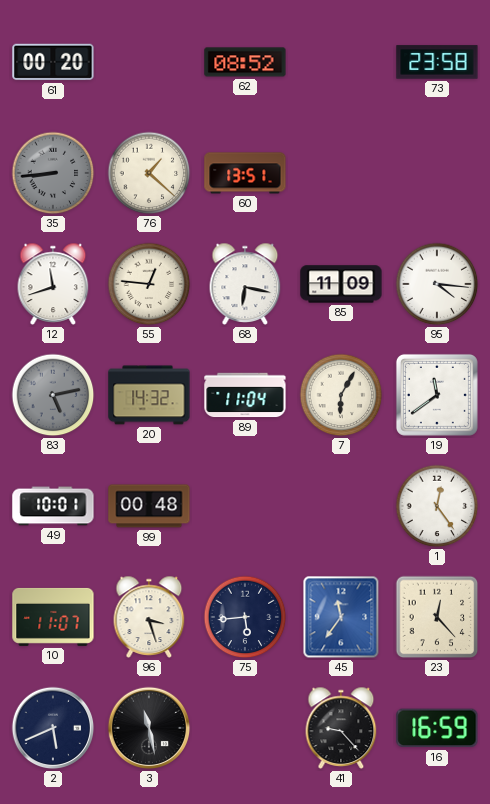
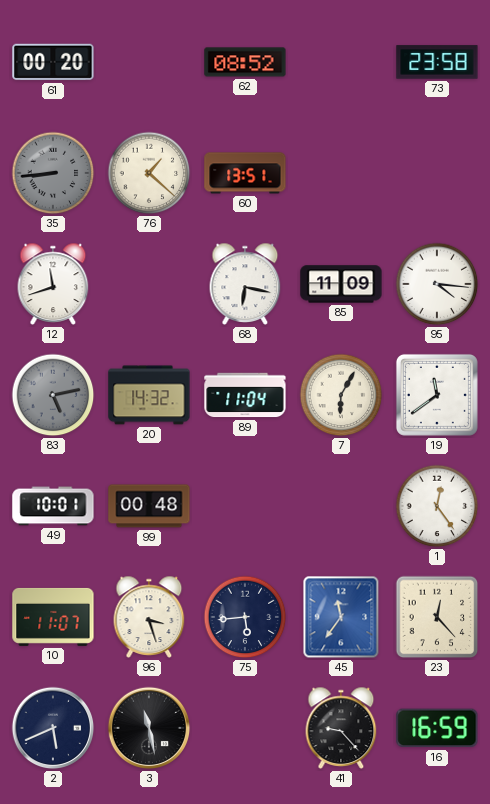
55: 12:46 -> none (149, 284)
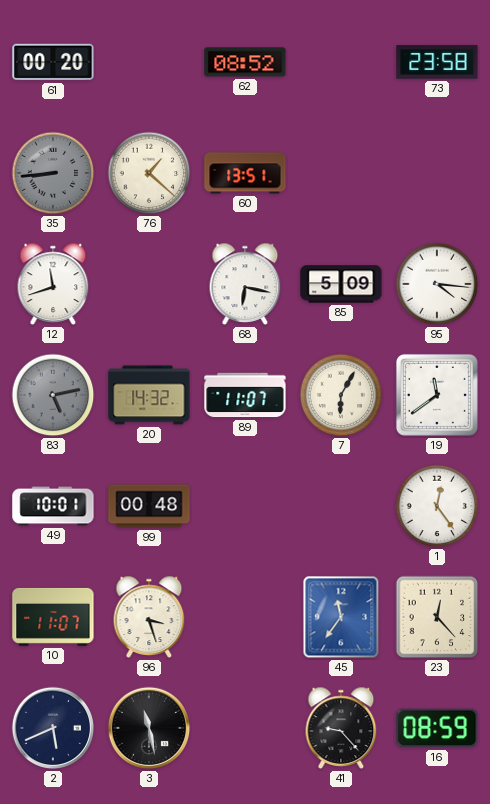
85: 11:09 -> 5:09 (341, 284)
89: 11:04 -> 11:07 (245, 395)
75: 5:44 -> none (245, 617)
16: 16:59 -> 08:59 (437, 728)
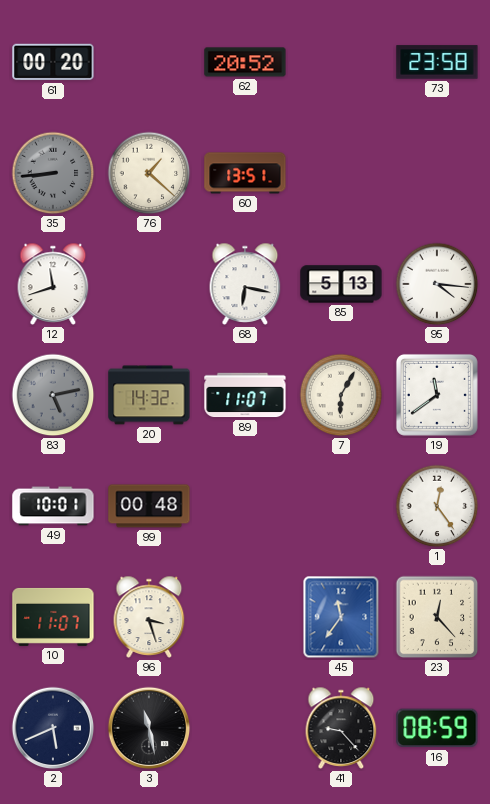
62: 08:52 -> 20:52 (245, 62)
85: 5:09 -> 5:13 (341, 284)
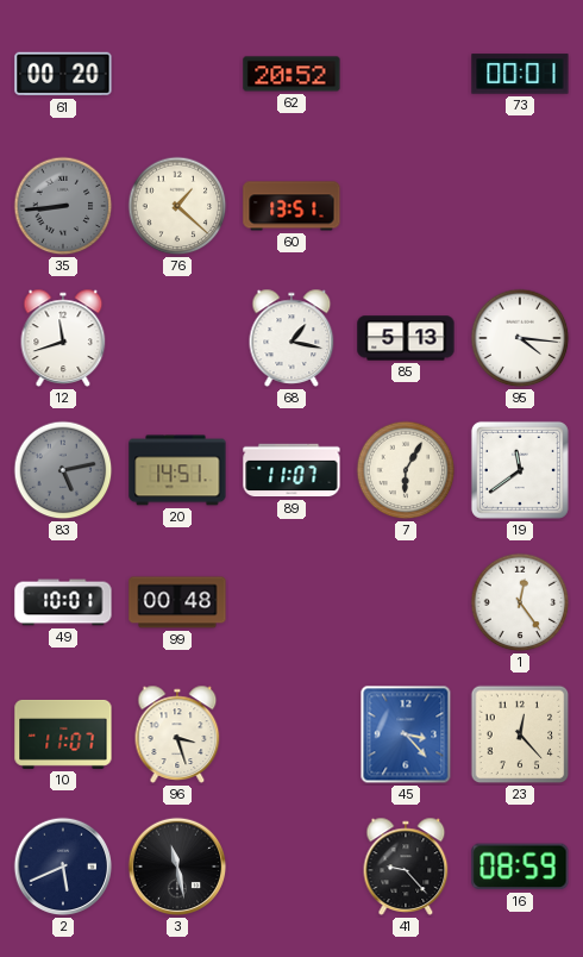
73: 23:58 -> 00:01 (520, 74)
68: 6:17 -> 1:17 (291, 338)
20: 14:32 -> 14:51 (177, 470)
45: 11:36 -> 3:23 (406, 734)
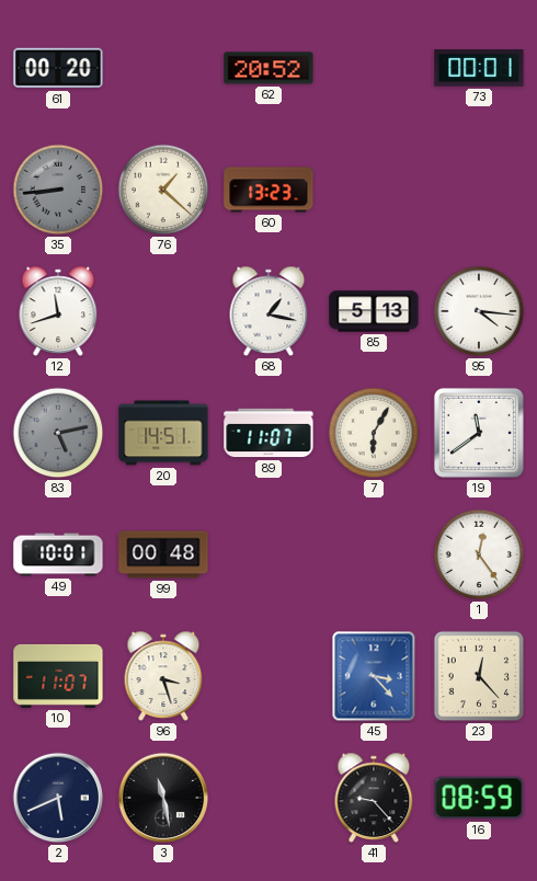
60: 13:51 -> 13:23 (268, 190)
